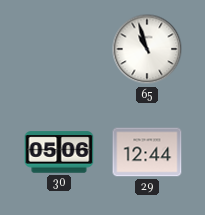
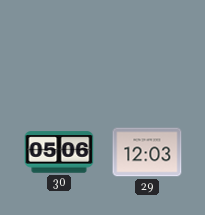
65: 10:57 -> none (147, 49)
29: 12:44 -> 12:03 (147, 152)
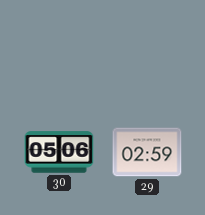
29: 12:03 -> 02:59 (147, 152)
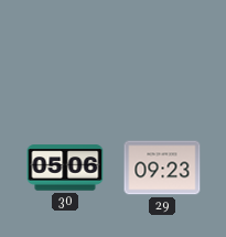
29: 02:59 -> 09:23 (162, 168)
